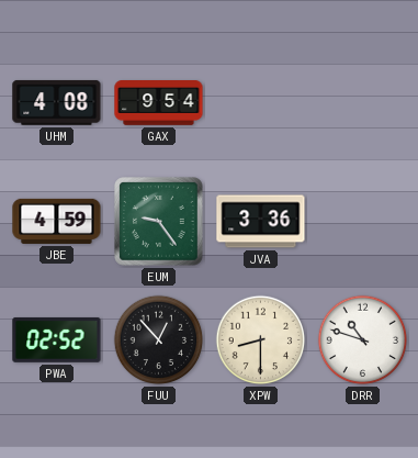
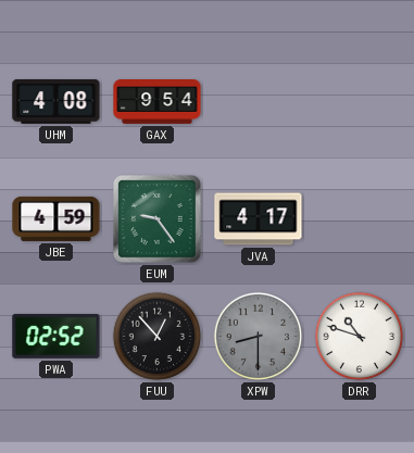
JVA: 3:36 -> 4:17 (259, 219)
XPW dial: cream -> grey (259, 337)
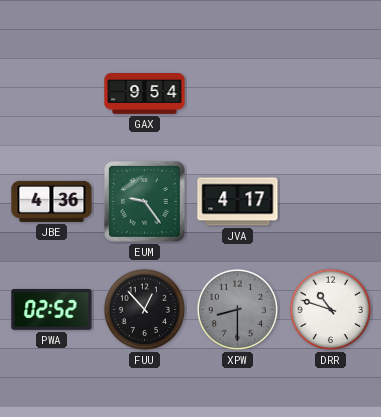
UHM: 4:08 -> none (57, 102)
JBE: 4:59 -> 4:36 (52, 201)
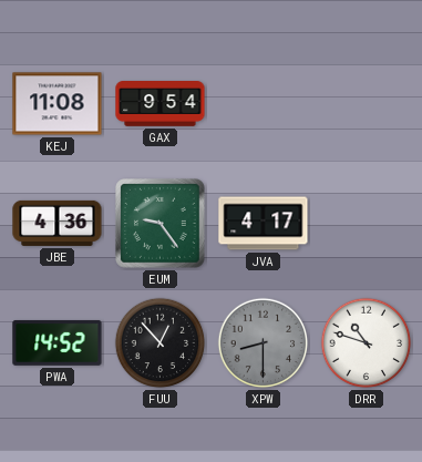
KEJ: none -> 11:08 (58, 104)
PWA: 02:52 -> 14:52 (58, 343)
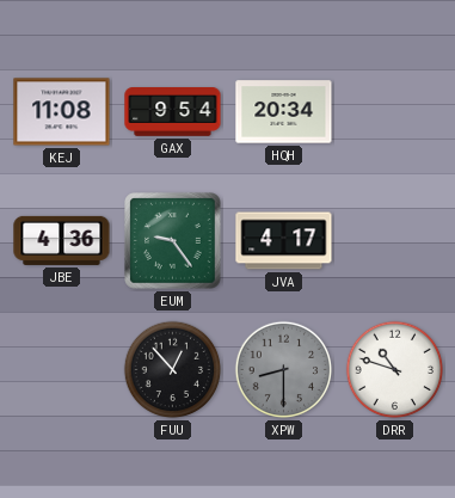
HQH: none -> 20:34 (284, 112)
PWA: 14:52 -> none (58, 343)
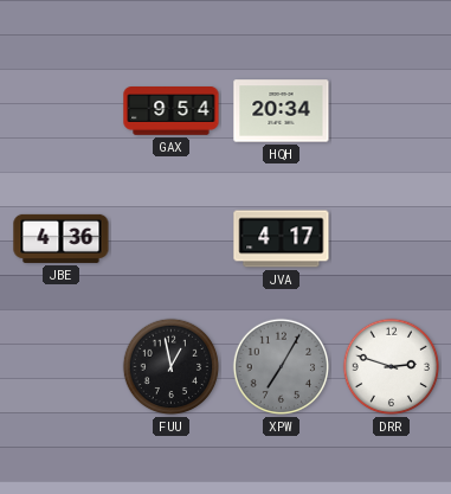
KEJ: 11:08 -> none (62, 112)
EUM: 9:24 -> none (173, 241)
FUU: 12:53 -> 12:58 (172, 367)
XPW: 8:30 -> 7:05 (282, 367)
DRR: 10:48 -> 2:48 (392, 367)
